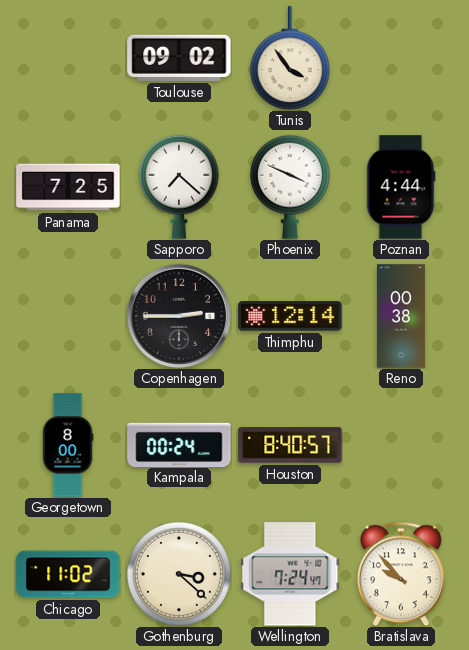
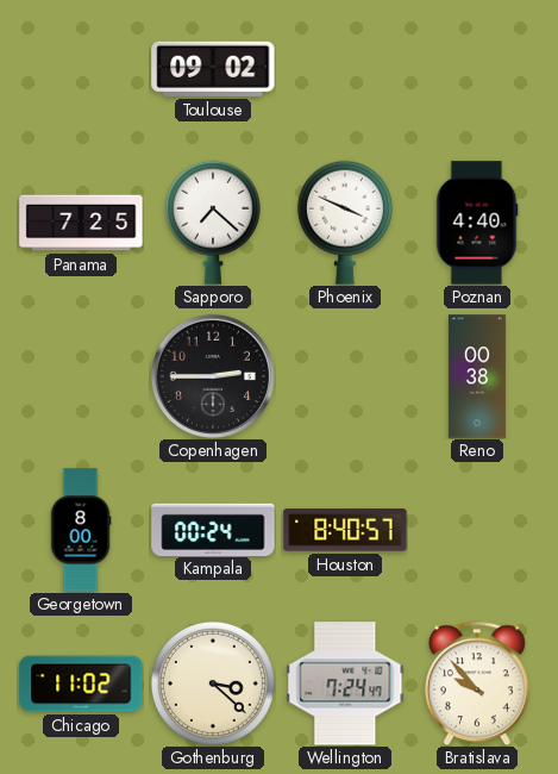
Tunis: 3:54 -> none (290, 58)
Poznan: 4:44 -> 4:40 (477, 223)
Thimphu: 12:14 -> none (290, 316)
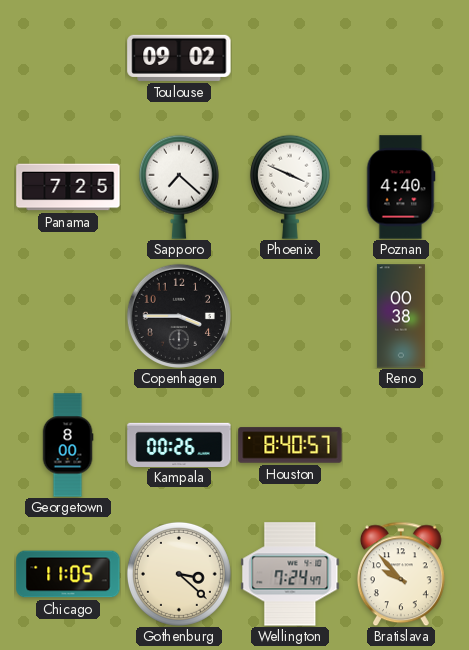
Copenhagen: 2:45 -> 3:45 (178, 315)
Kampala: 00:24 -> 00:26 (179, 444)
Chicago: 11:02 -> 11:05 (68, 574)
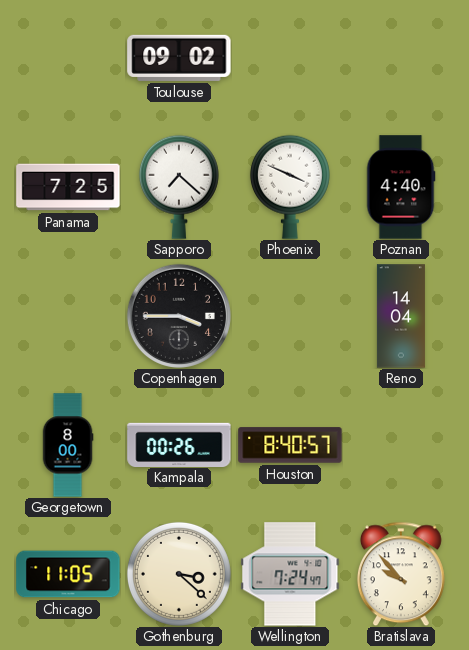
Reno: 00:38 -> 14:04 (401, 316)
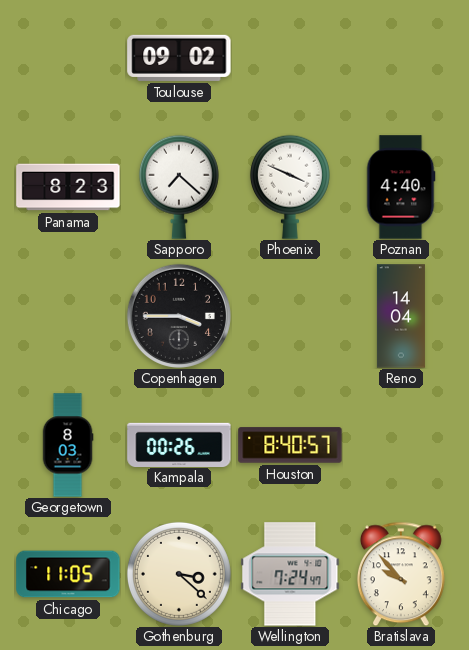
Panama: 7:25 -> 8:23 (68, 187)
Georgetown: 8:00 -> 8:03 (68, 445)
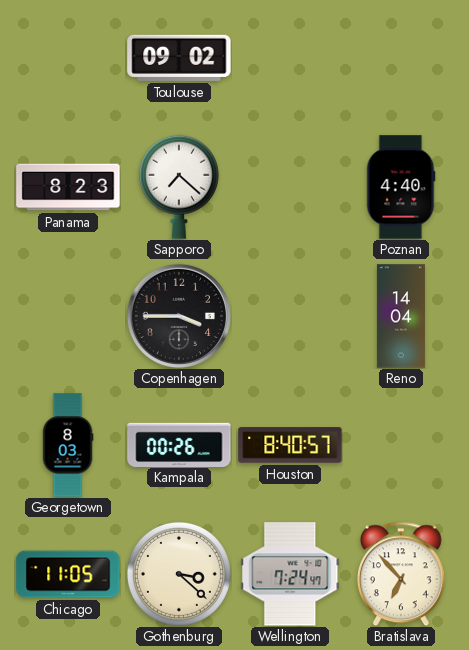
Phoenix: 3:49 -> none (290, 187)
Bratislava: 9:53 -> 6:53 (401, 574)
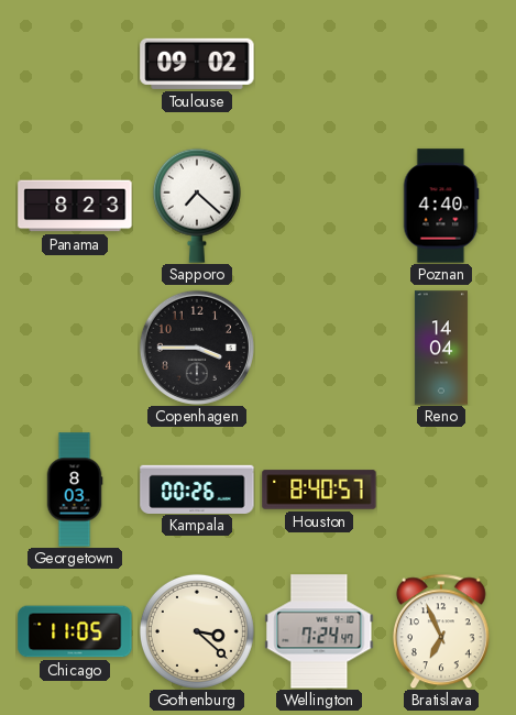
Bratislava: 6:53 -> 6:56 (441, 631)
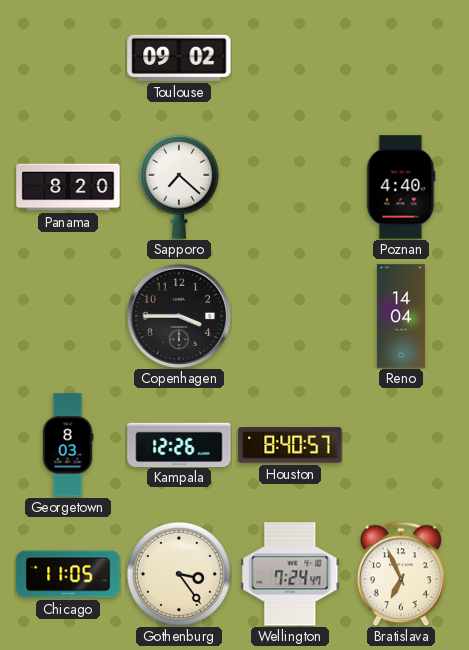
Panama: 8:23 -> 8:20 (68, 187)
Kampala: 00:26 -> 12:26 (179, 444)
Gothenburg: 3:22 -> 3:24 (179, 574)
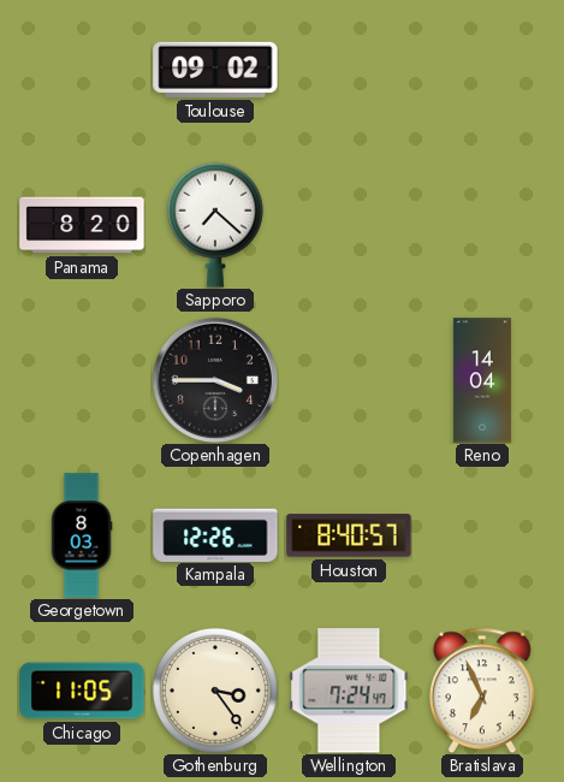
Poznan: 4:40 -> none (401, 187)
